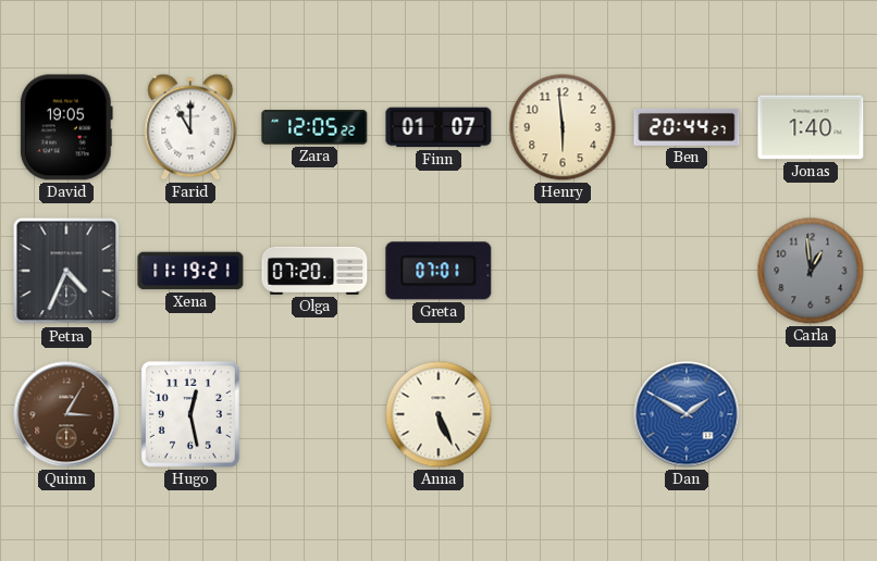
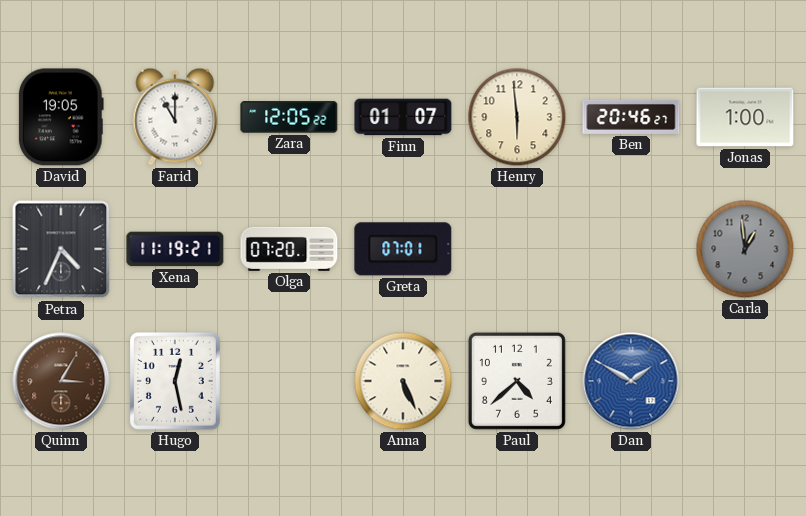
Ben: 20:44 -> 20:46 (631, 117)
Jonas: 1:40 -> 1:00 (745, 117)
Paul: none -> 4:38 (517, 381)
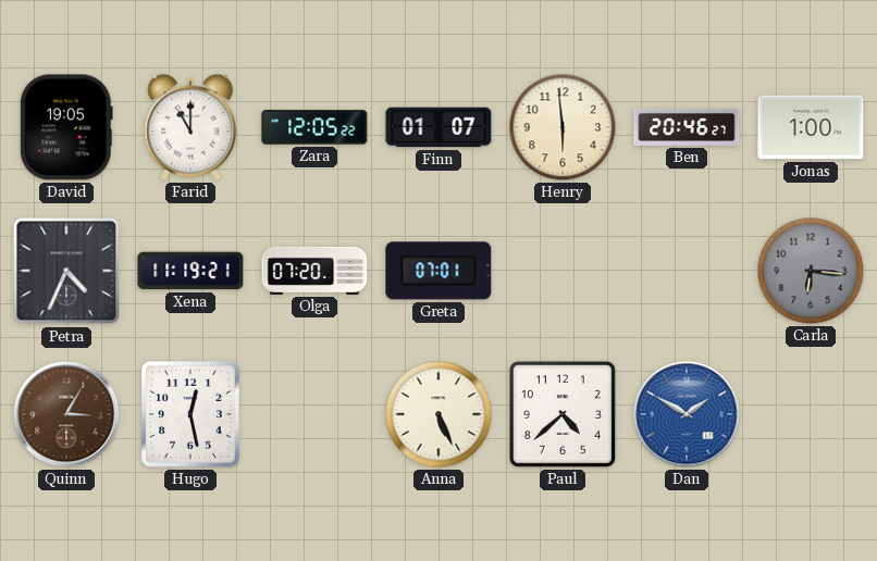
Carla: 12:59 -> 6:16 (811, 271)
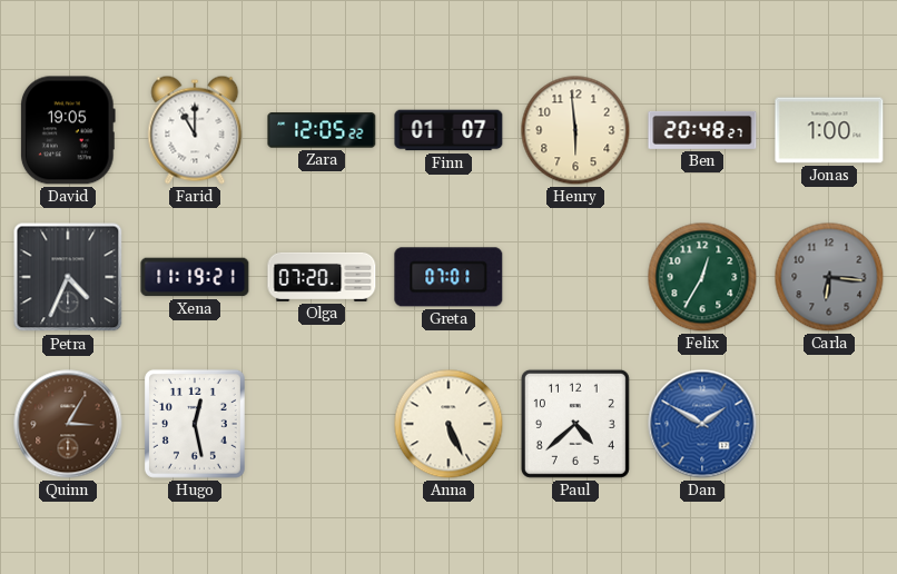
Ben: 20:46 -> 20:48 (702, 130)
Felix: none -> 12:35 (702, 277)
